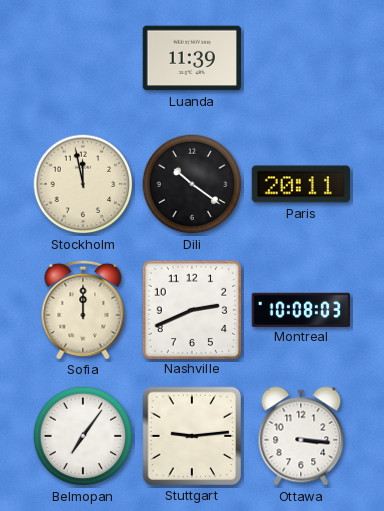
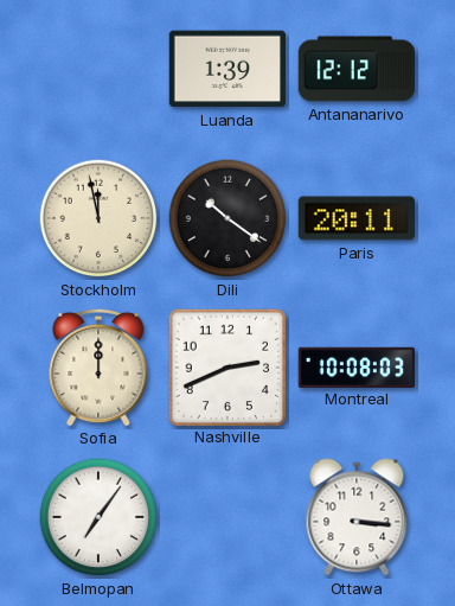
Luanda: 11:39 -> 1:39 (226, 69)
Antananarivo: none -> 12:12 (357, 69)
Stuttgart: 9:14 -> none (191, 435)
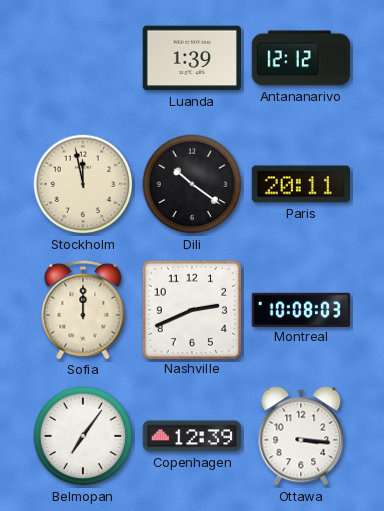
Copenhagen: none -> 12:39 (191, 436)
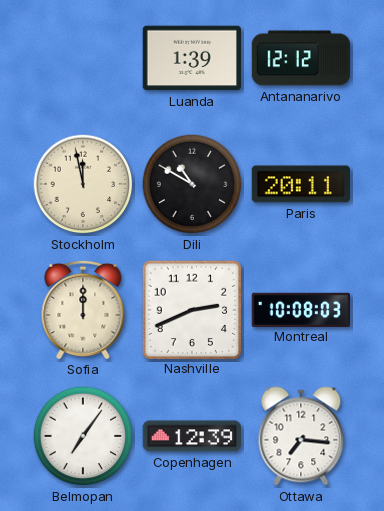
Dili: 10:21 -> 10:50 (192, 184)
Ottawa: 3:16 -> 7:16 (301, 436)
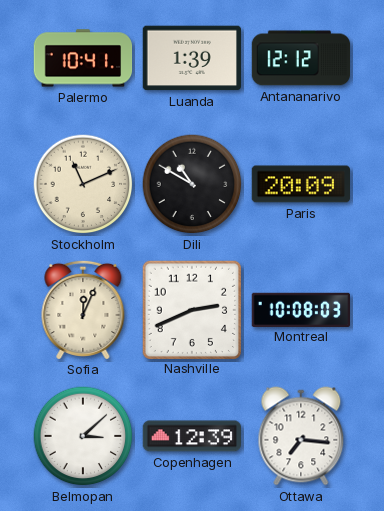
Palermo: none -> 10:41 (83, 58)
Stockholm: 11:58 -> 11:11 (83, 184)
Paris: 20:11 -> 20:09 (301, 184)
Sofia: 12:00 -> 12:04 (83, 309)
Belmopan: 7:06 -> 3:08 (83, 436)
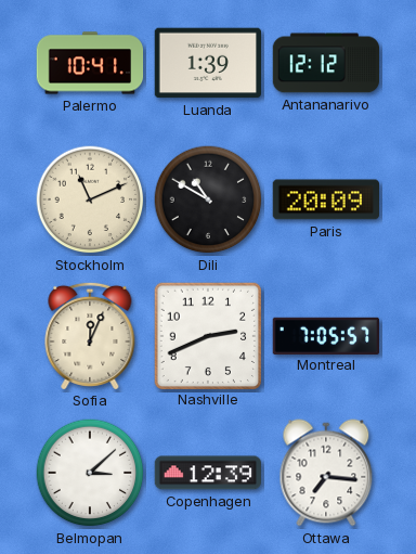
Montreal: 10:08 -> 7:05 (325, 335)
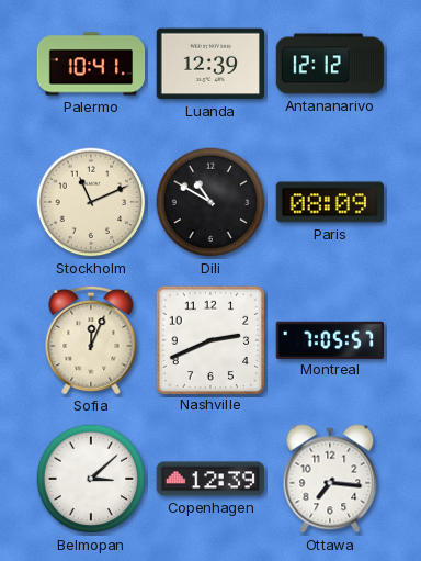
Luanda: 1:39 -> 12:39 (209, 64)
Paris: 20:09 -> 08:09 (330, 202)
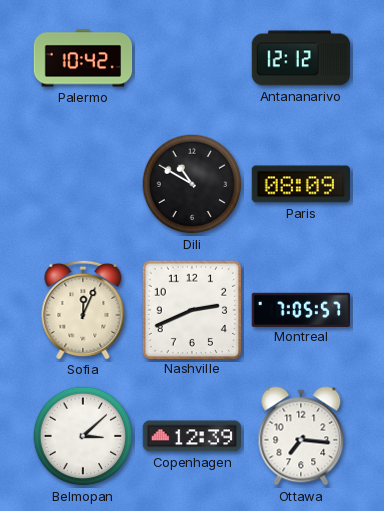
Palermo: 10:41 -> 10:42 (83, 58)
Luanda: 12:39 -> none (209, 64)
Stockholm: 11:11 -> none (91, 202)
